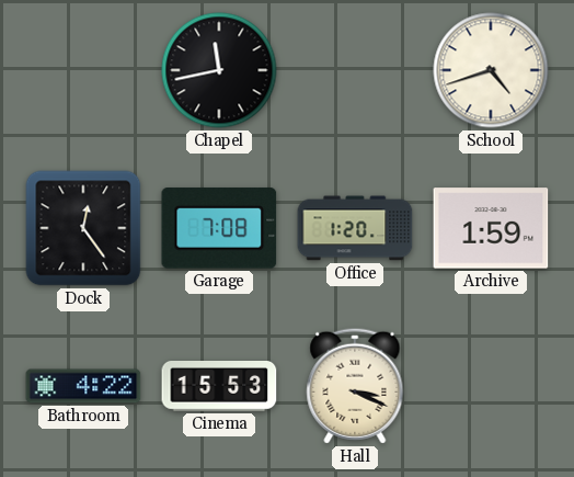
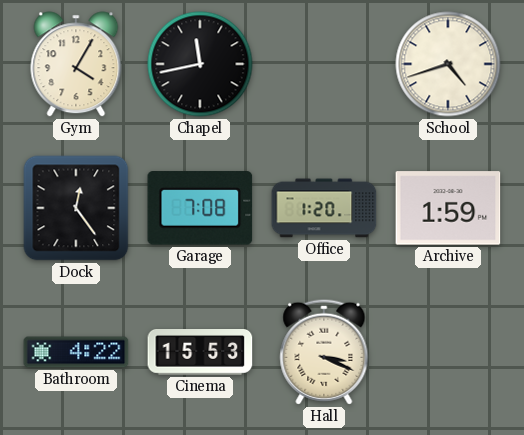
Gym: none -> 4:05 (76, 64)
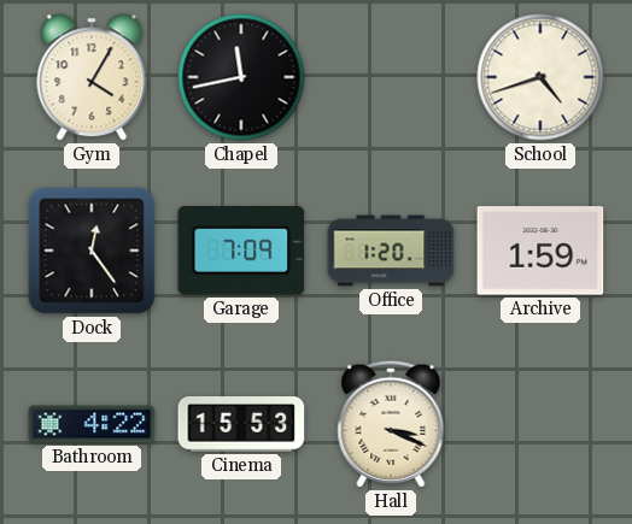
Garage: 7:08 -> 7:09 (241, 251)
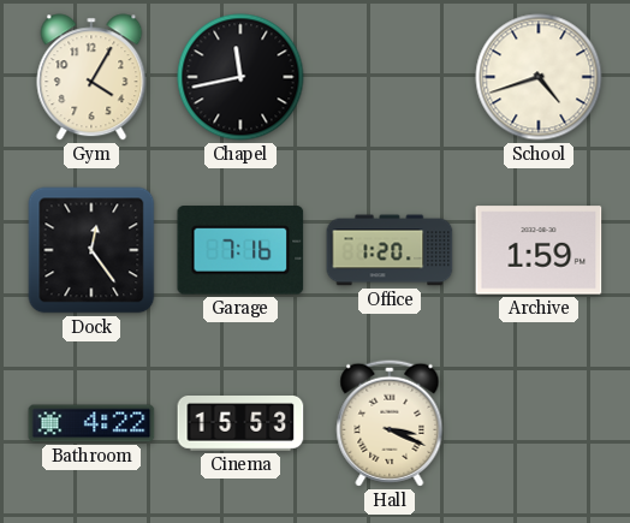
Garage: 7:09 -> 7:16 (240, 250)
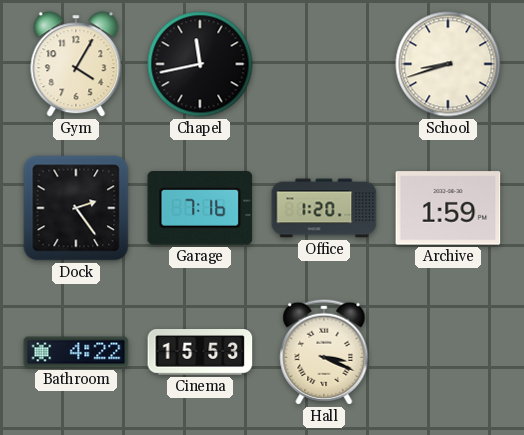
School: 4:42 -> 8:42 (448, 64)
Dock: 12:24 -> 2:24 (76, 208)
